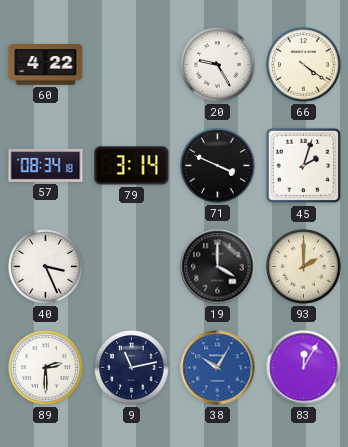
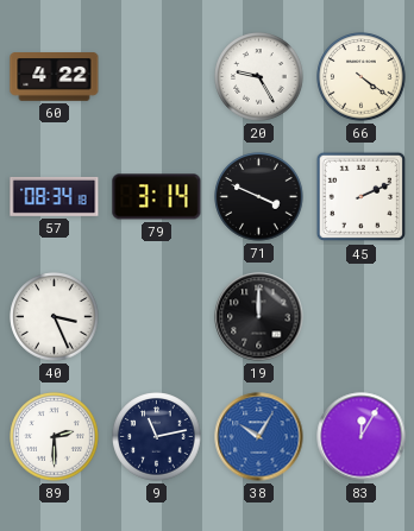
45: 2:03 -> 2:11 (362, 197)
19: 4:00 -> 12:00 (259, 317)
93: 2:00 -> none (304, 267)
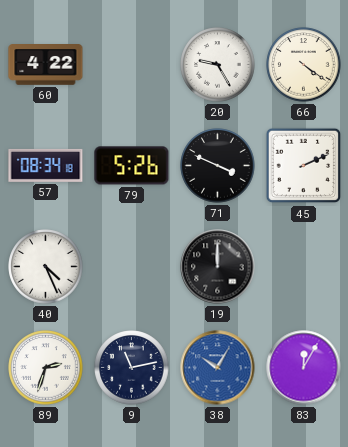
79: 3:14 -> 5:26 (132, 166)
40: 3:26 -> 4:26 (46, 267)
89: 2:30 -> 2:33 (46, 368)
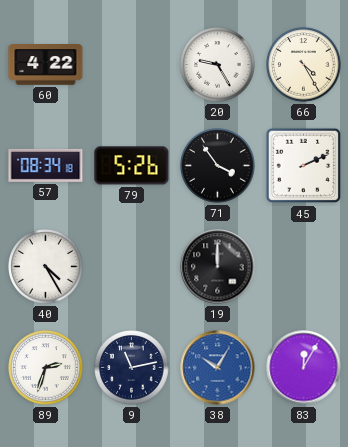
66: 4:21 -> 4:25 (304, 65)
71: 3:49 -> 3:54 (218, 166)
40: 4:26 -> 4:25 (46, 267)
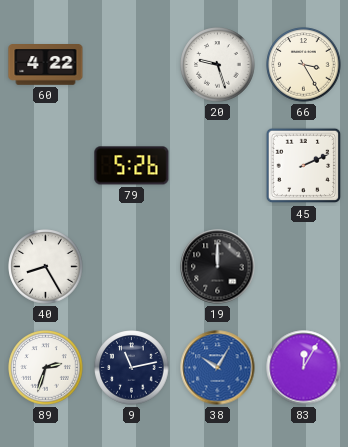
20: 9:25 -> 9:27 (218, 65)
66: 4:25 -> 3:25 (304, 65)
57: 08:34 -> none (46, 165)
71: 3:54 -> none (218, 166)
40: 4:25 -> 8:25 (46, 267)
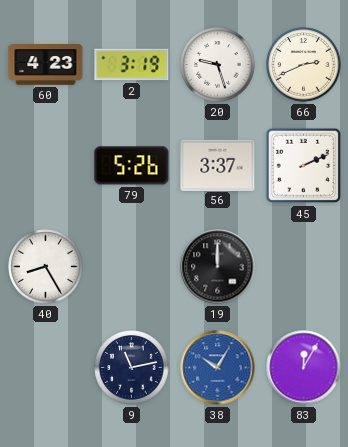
60: 4:22 -> 4:23 (46, 65)
2: none -> 3:19 (132, 65)
66: 3:25 -> 2:41 (304, 65)
56: none -> 3:37 (218, 165)
89: 2:33 -> none (46, 368)
